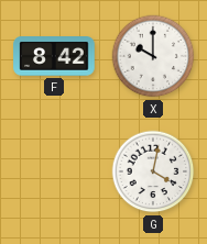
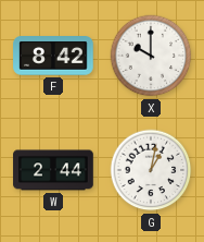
W: none -> 2:44 (53, 170)
G: 4:02 -> 1:02 (151, 170)
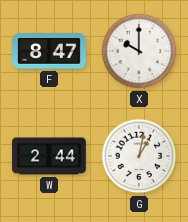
F: 8:42 -> 8:47 (49, 51)
